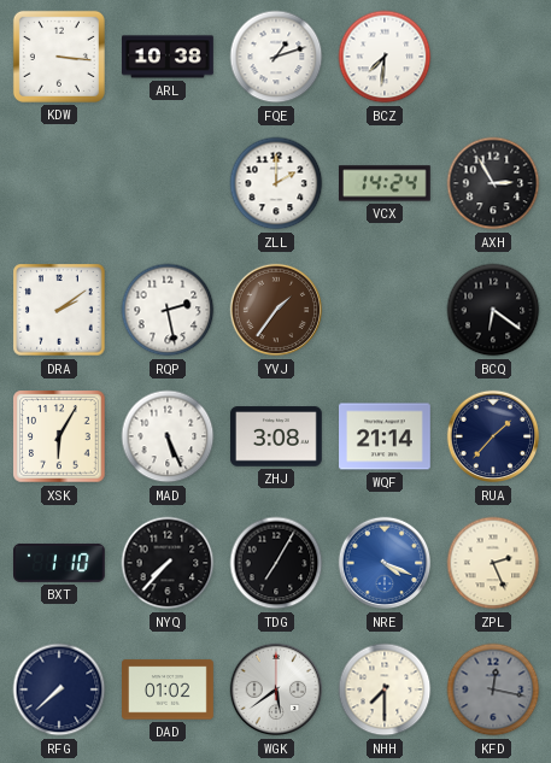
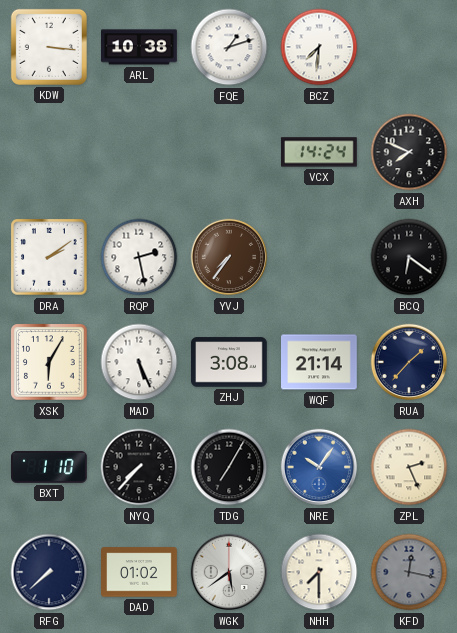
ZLL: 2:00 -> none (276, 183)
AXH: 2:55 -> 7:49 (409, 152)
YVJ: 1:36 -> 7:36 (229, 257)
NRE: 4:19 -> 10:06 (319, 467)
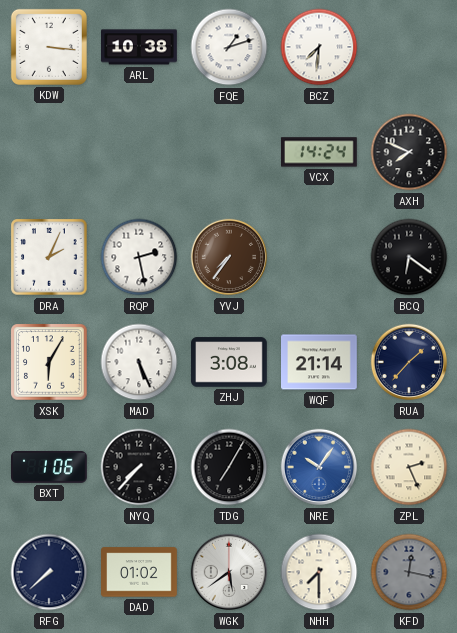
DRA: 2:09 -> 2:04 (49, 257)
BXT: 1:10 -> 1:06 (50, 467)
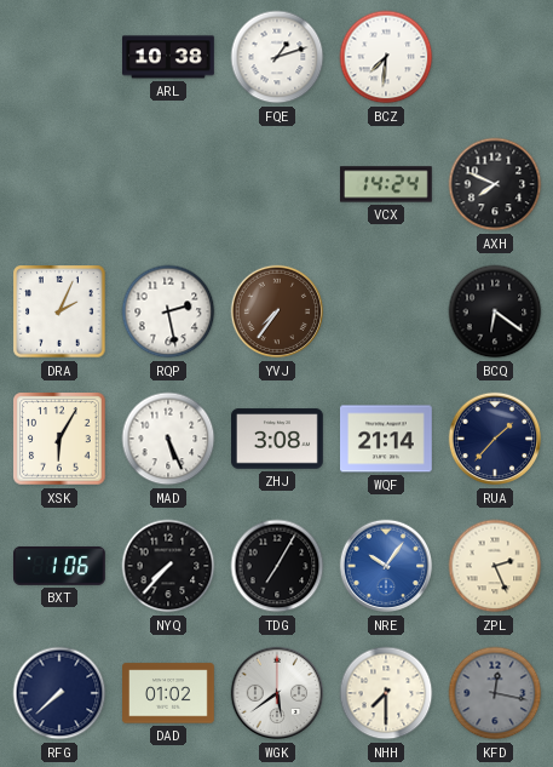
KDW: 3:16 -> none (49, 47)
